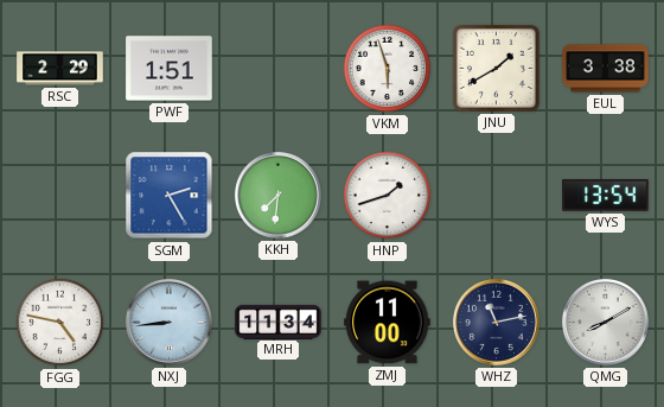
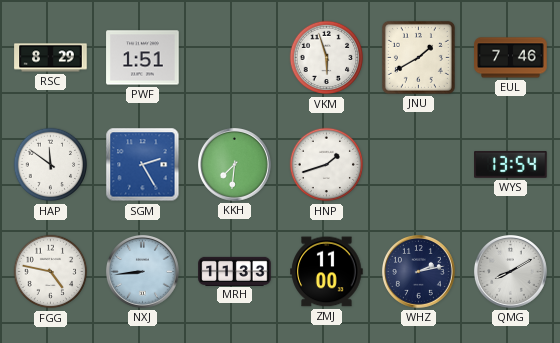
RSC: 2:29 -> 8:29 (51, 58)
EUL: 3:38 -> 7:46 (511, 58)
HAP: none -> 11:51 (51, 165)
MRH: 11:34 -> 11:33 (235, 271)
WHZ: 11:13 -> 2:13 (419, 272)
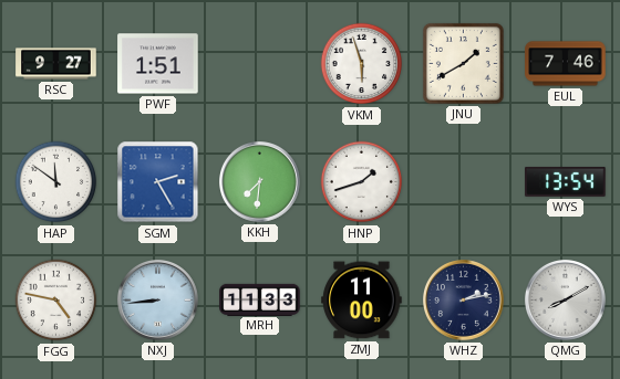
RSC: 8:29 -> 9:27 (56, 64)
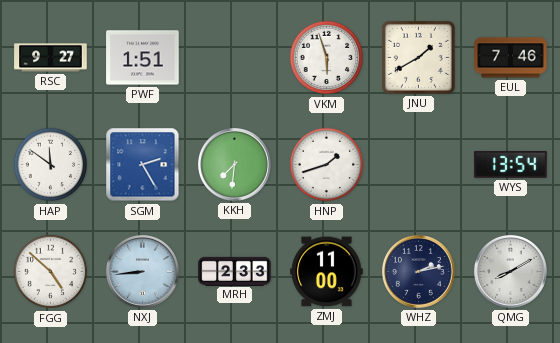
FGG: 4:47 -> 4:52 (51, 272)
MRH: 11:33 -> 2:33 (235, 271)
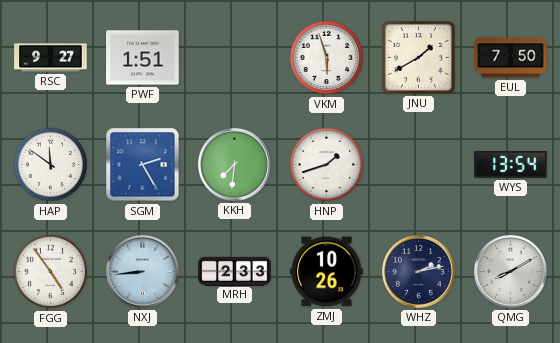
EUL: 7:46 -> 7:50 (511, 58)
FGG: 4:52 -> 4:54 (51, 272)
ZMJ: 11:00 -> 10:26 (327, 272)
